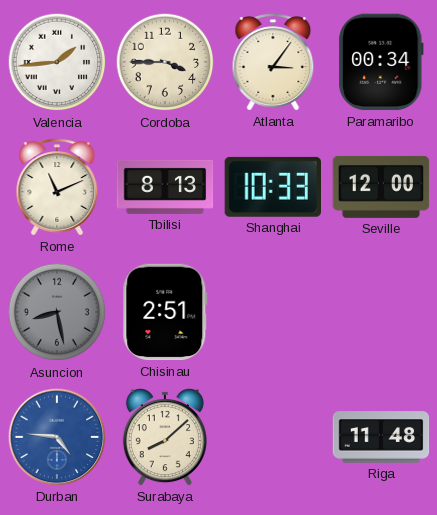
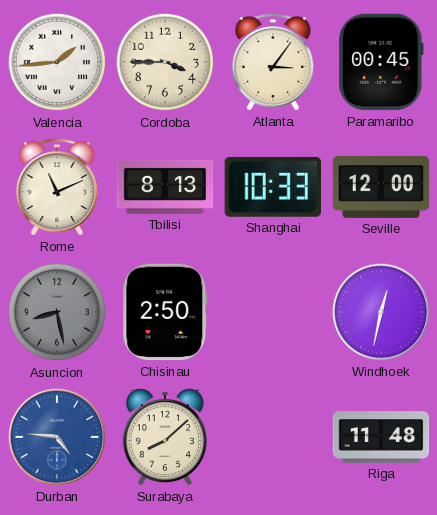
Paramaribo: 00:34 -> 00:45 (381, 62)
Chisinau: 2:51 -> 2:50 (165, 312)
Windhoek: none -> 12:32 (381, 312)
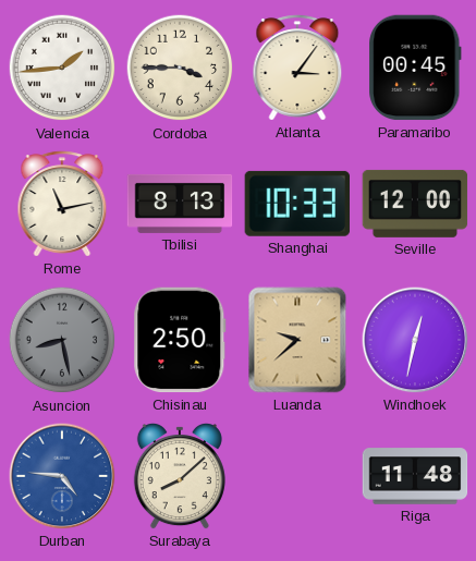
Rome: 11:11 -> 11:13 (62, 204)
Luanda: none -> 9:38 (297, 340)
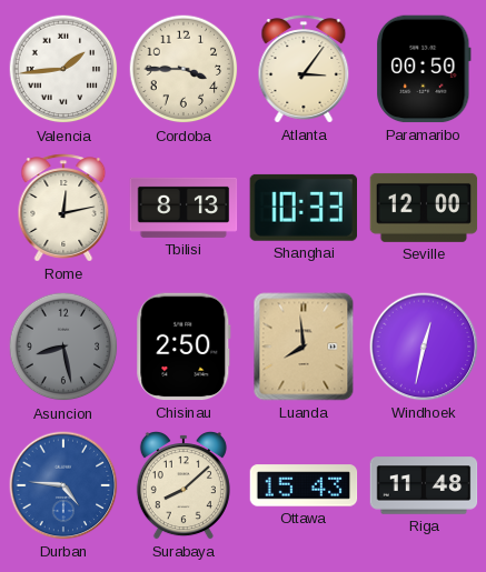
Paramaribo: 00:45 -> 00:50 (424, 69)
Rome: 11:13 -> 12:13 (63, 208)
Luanda: 9:38 -> 7:59 (304, 347)
Ottawa: none -> 15:43 (304, 485)
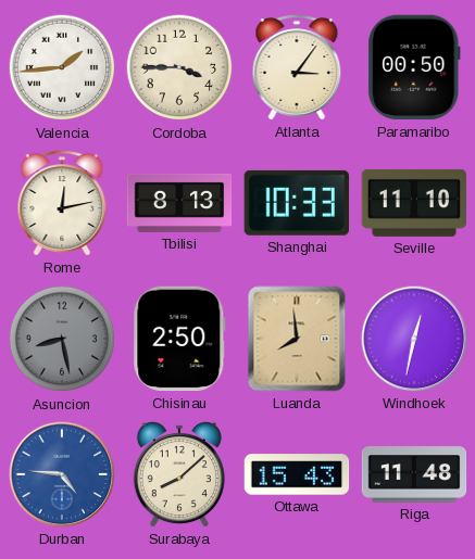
Seville: 12:00 -> 11:10 (414, 203)
